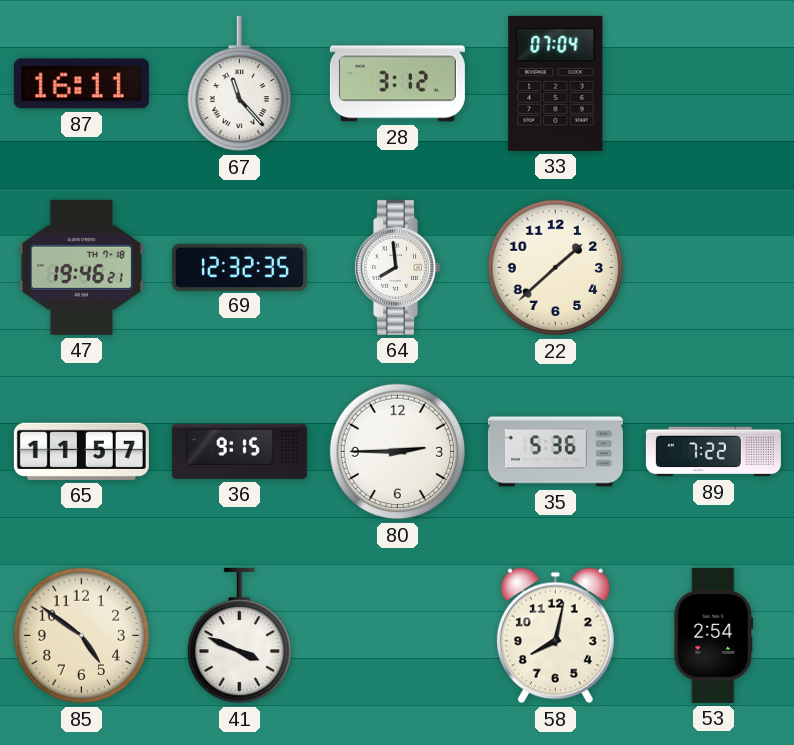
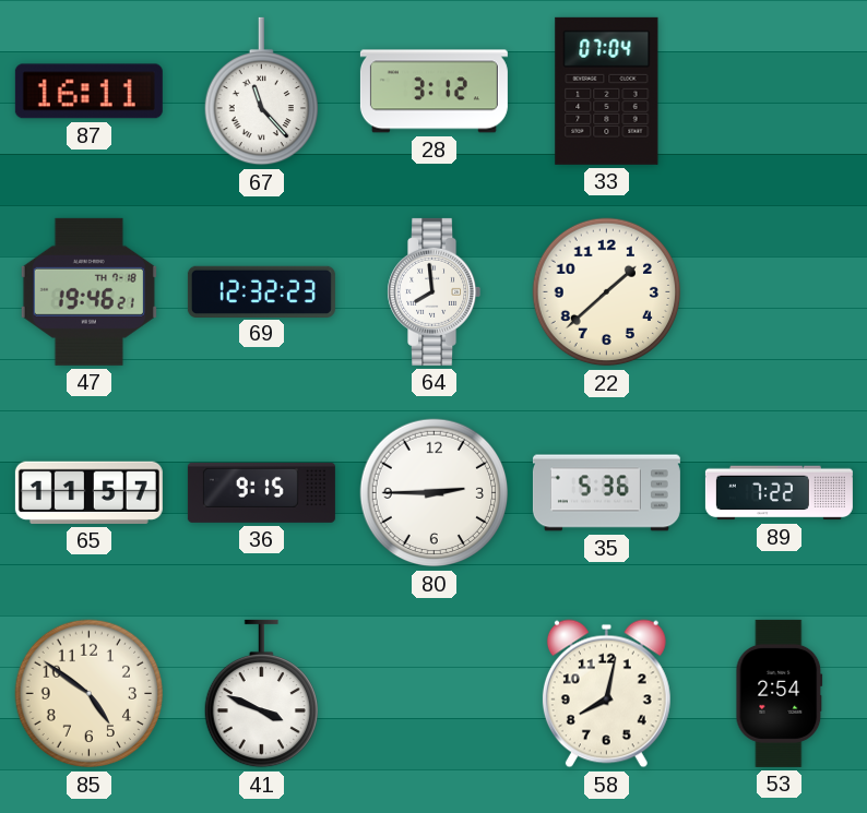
69: 12:32:35 -> 12:32:23 (261, 291)
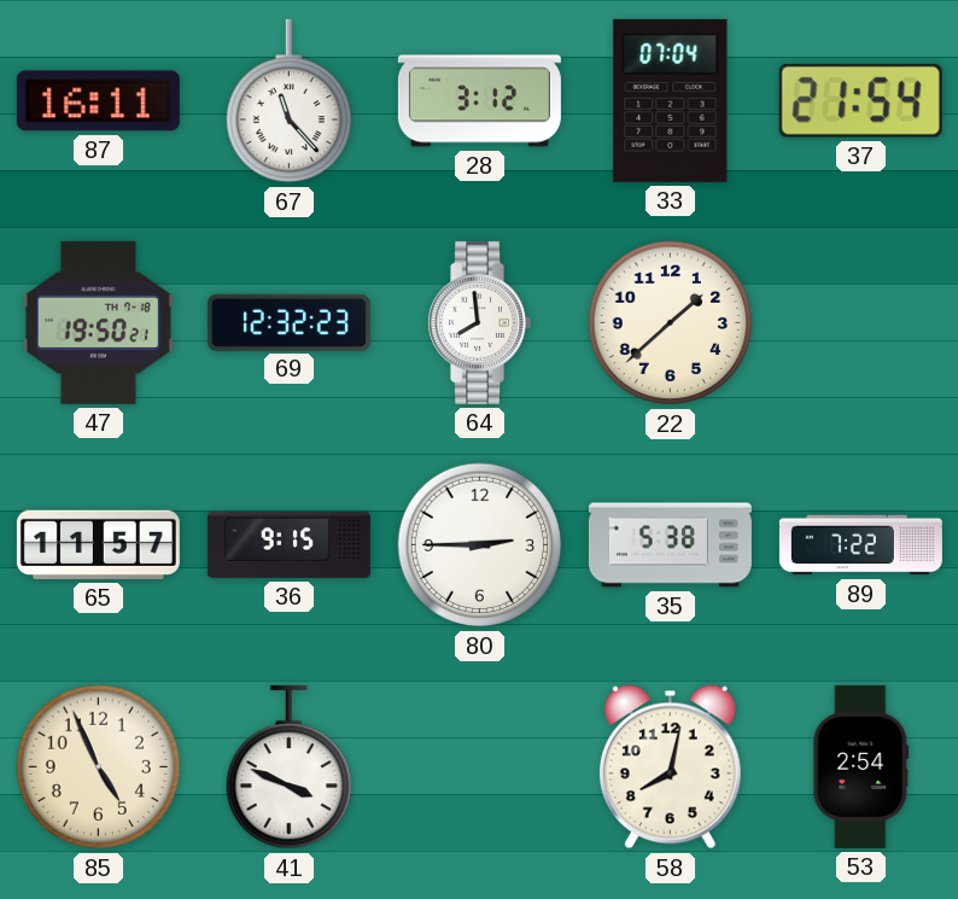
37: none -> 21:54 (860, 100)
47: 19:46 -> 19:50 (98, 322)
35: 5:36 -> 5:38 (670, 545)
85: 4:51 -> 4:56 (99, 767)
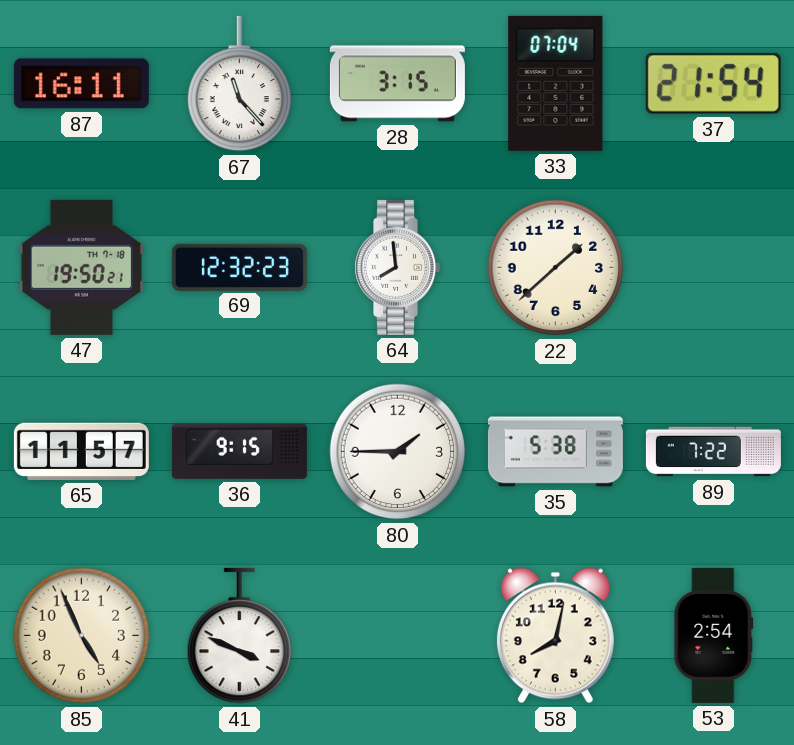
28: 3:12 -> 3:15 (397, 84)
80: 2:45 -> 1:45 (398, 452)
